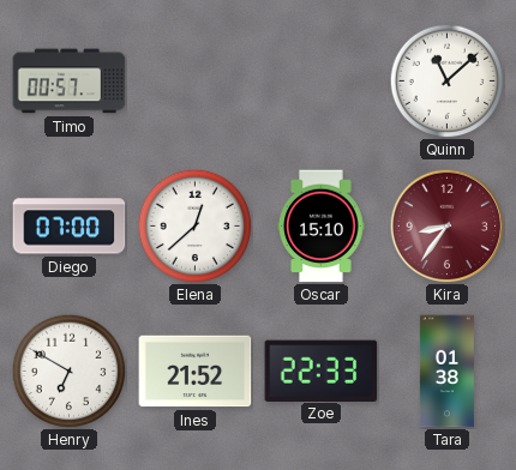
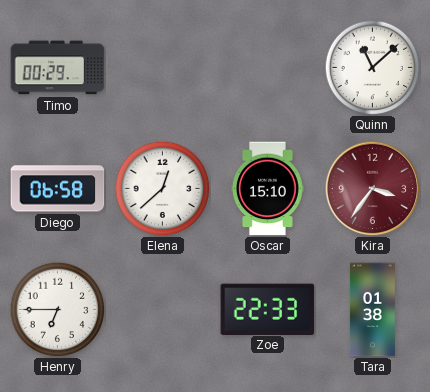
Timo: 00:57 -> 00:29 (58, 68)
Diego: 07:00 -> 06:58 (58, 189)
Kira: 8:36 -> 3:36 (372, 188)
Henry: 6:50 -> 6:45 (57, 309)
Ines: 21:52 -> none (196, 372)
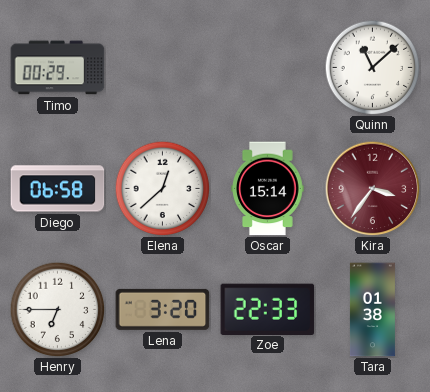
Oscar: 15:10 -> 15:14 (268, 189)
Lena: none -> 3:20 (163, 309)
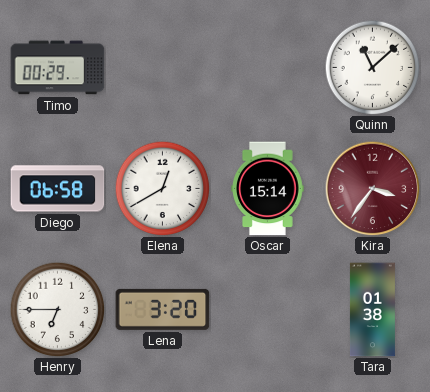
Elena: 12:38 -> 12:40 (162, 188)
Zoe: 22:33 -> none (268, 309)
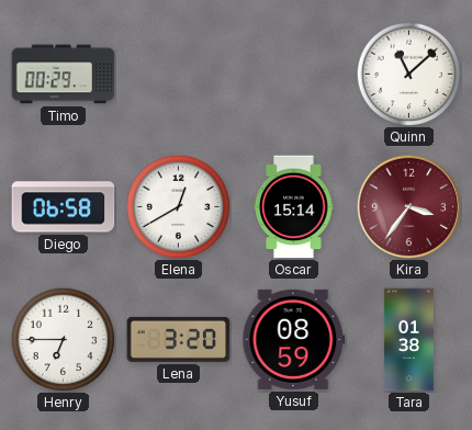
Yusuf: none -> 08:59 (294, 339)
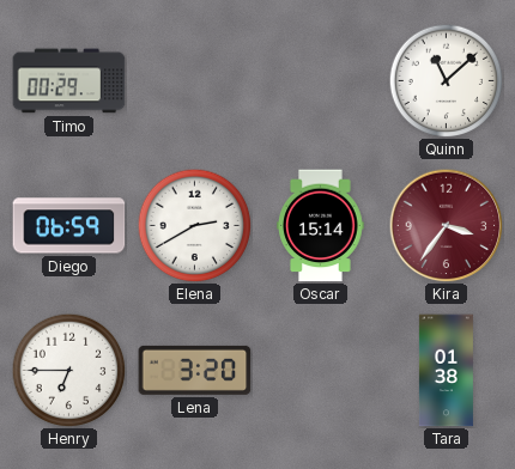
Diego: 06:58 -> 06:59 (69, 226)
Elena: 12:40 -> 2:40 (194, 225)
Yusuf: 08:59 -> none (294, 339)
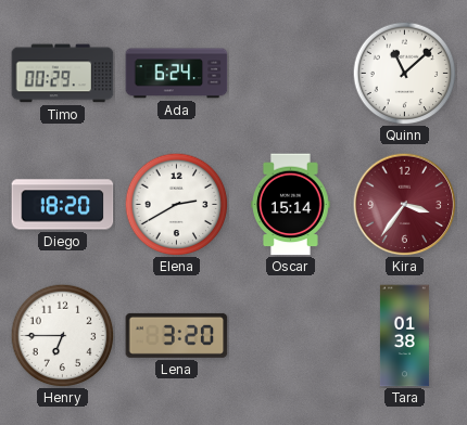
Ada: none -> 6:24 (177, 74)
Diego: 06:59 -> 18:20 (63, 205)
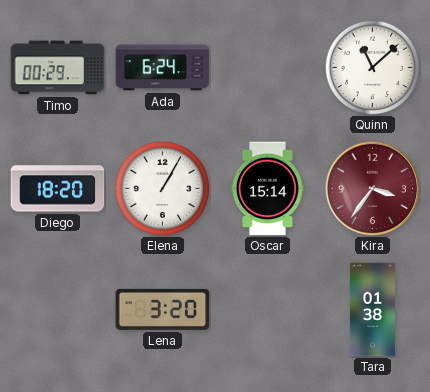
Elena: 2:40 -> 1:05 (162, 188)
Henry: 6:45 -> none (62, 335)
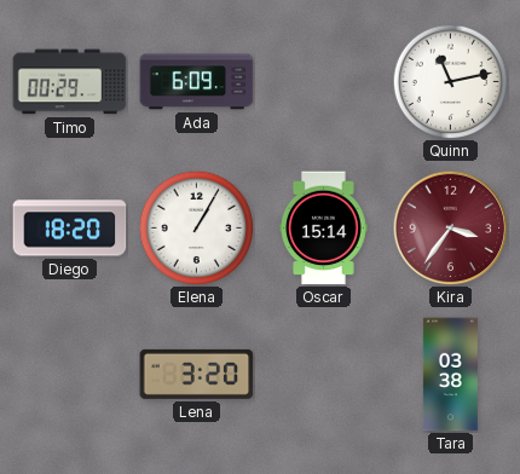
Ada: 6:24 -> 6:09 (197, 82)
Quinn: 11:08 -> 11:13 (450, 81)
Tara: 01:38 -> 03:38 (450, 375)
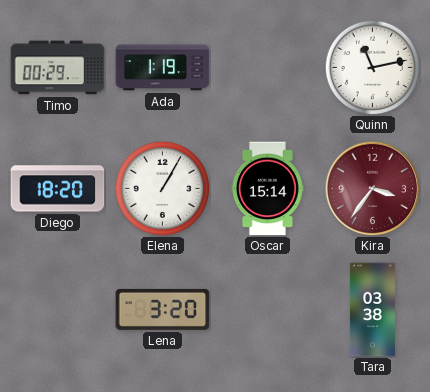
Ada: 6:09 -> 1:19 (163, 68)
